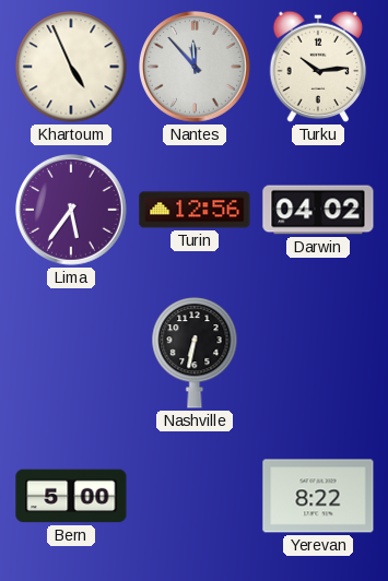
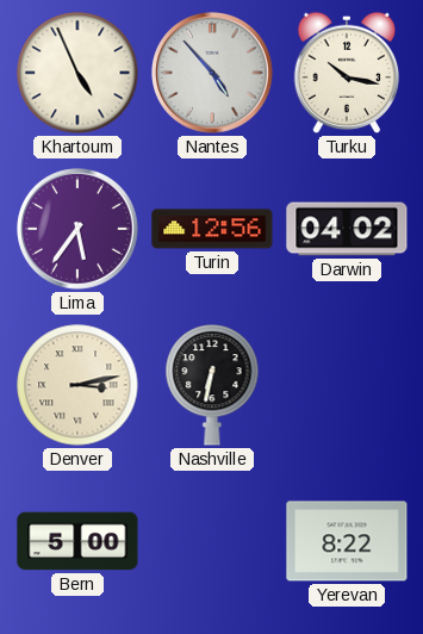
Nantes: 11:53 -> 4:53 (213, 74)
Turku: 10:14 -> 10:17 (347, 73)
Denver: none -> 3:13 (77, 385)
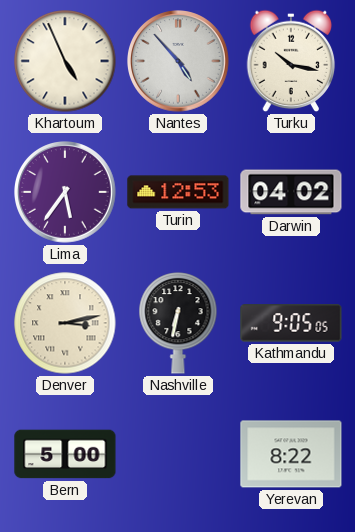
Turin: 12:56 -> 12:53 (178, 192)
Kathmandu: none -> 9:05 (291, 323)
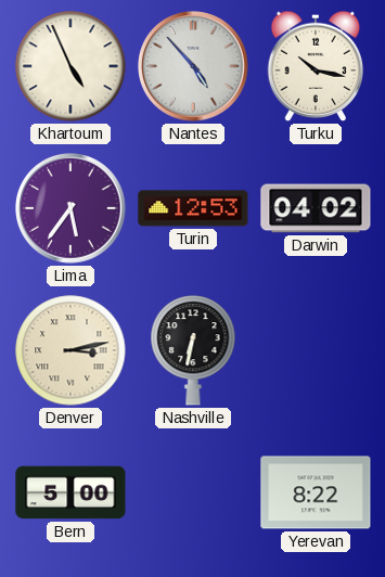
Kathmandu: 9:05 -> none (291, 323)
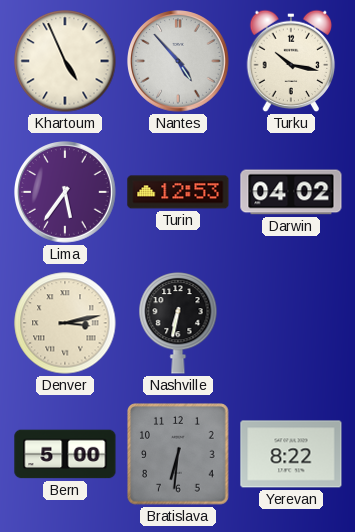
Bratislava: none -> 6:31 (179, 455)
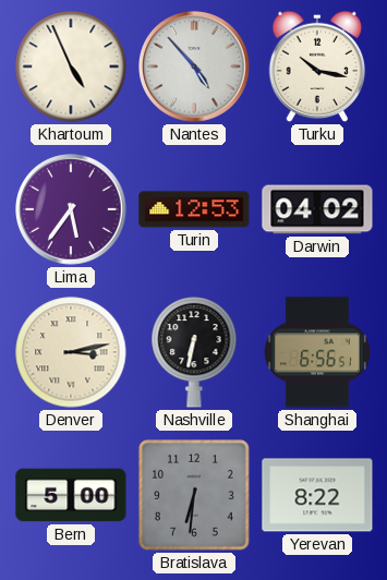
Shanghai: none -> 6:56 (317, 352)
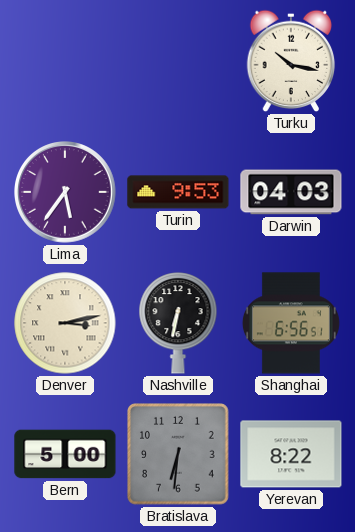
Khartoum: 4:56 -> none (71, 67)
Nantes: 4:53 -> none (195, 68)
Turin: 12:53 -> 9:53 (178, 192)
Darwin: 04:02 -> 04:03 (291, 192)
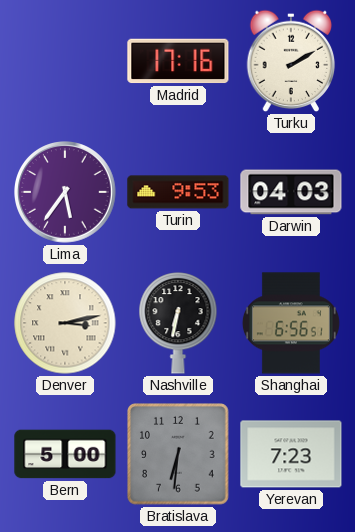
Madrid: none -> 17:16 (178, 61)
Turku: 10:17 -> 2:10 (291, 61)
Yerevan: 8:22 -> 7:23 (291, 454)
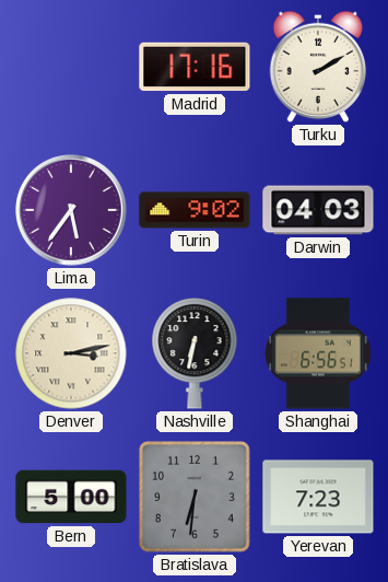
Turin: 9:53 -> 9:02 (195, 210)
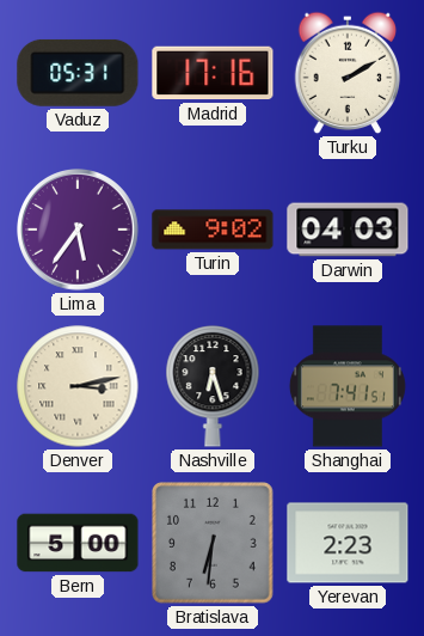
Vaduz: none -> 05:31 (78, 73)
Nashville: 6:32 -> 6:27 (213, 386)
Shanghai: 6:56 -> 7:41 (348, 386)
Yerevan: 7:23 -> 2:23 (348, 543)
